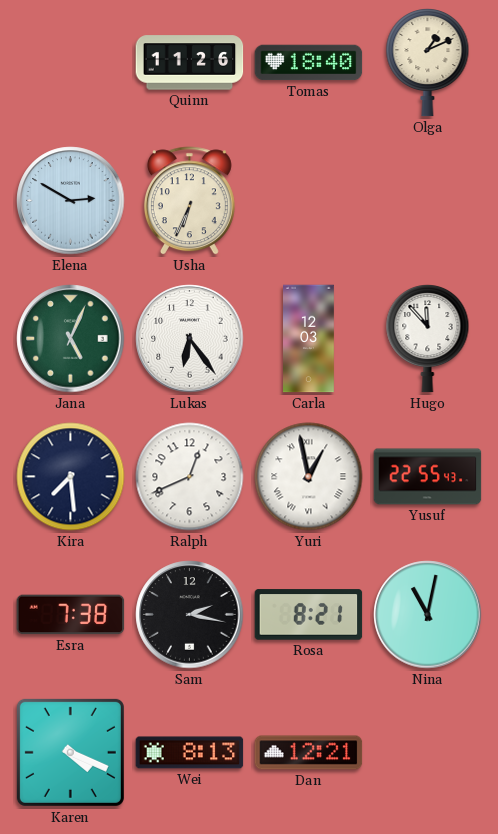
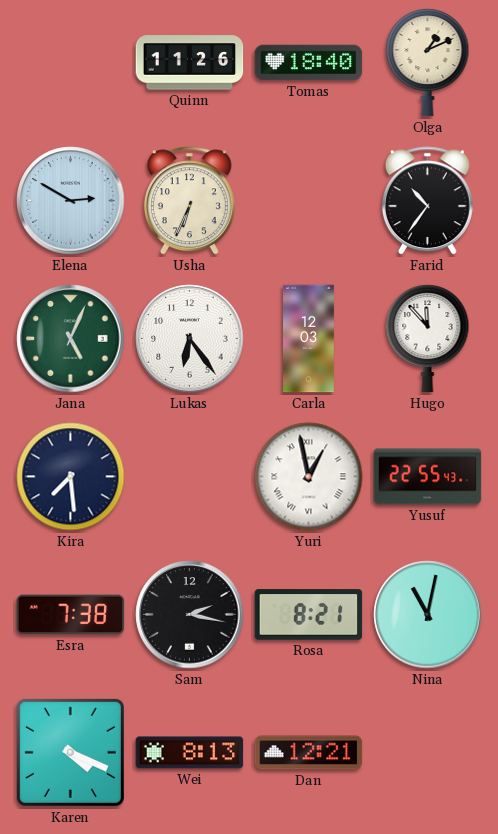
Farid: none -> 10:36 (427, 201)
Ralph: 12:41 -> none (190, 477)
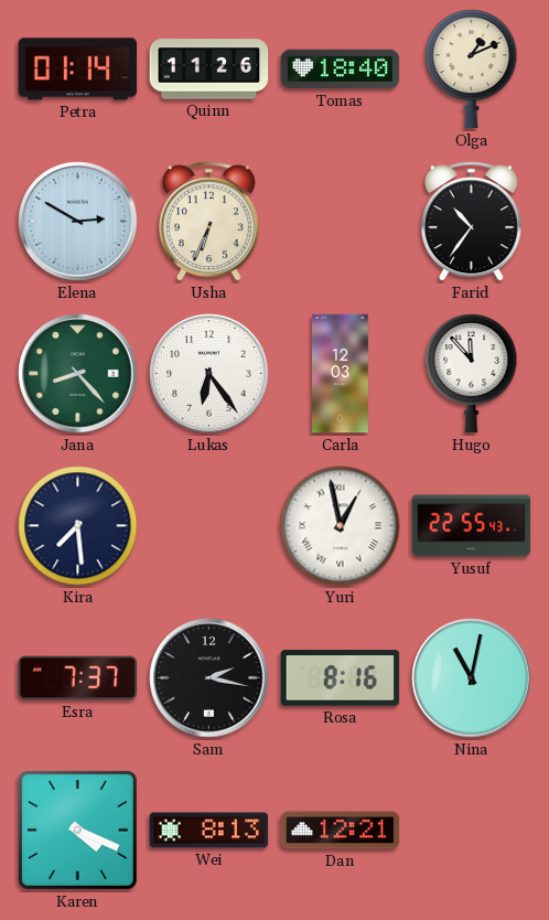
Petra: none -> 01:14 (78, 69)
Jana: 5:04 -> 8:23 (78, 374)
Esra: 7:38 -> 7:37 (78, 678)
Rosa: 8:21 -> 8:16 (341, 678)
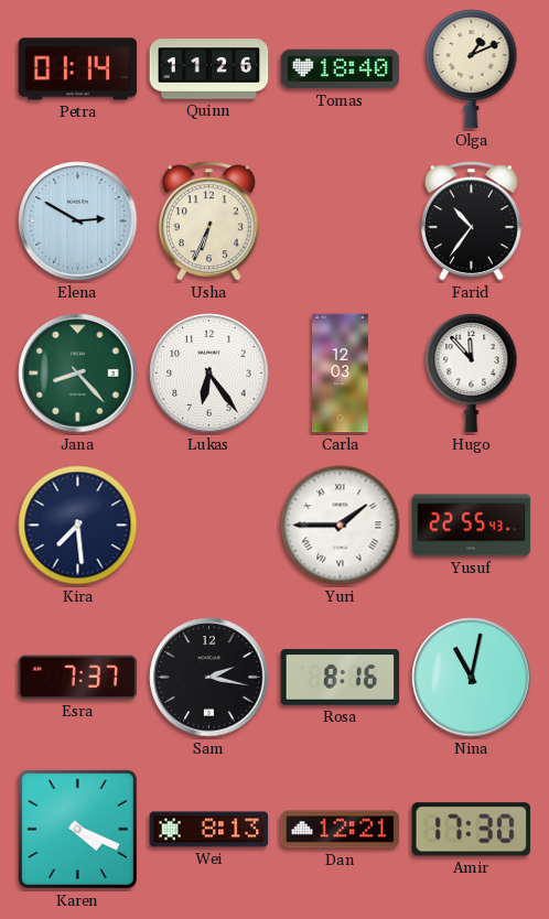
Yuri: 12:58 -> 1:45 (341, 526)
Amir: none -> 17:30 (472, 830)
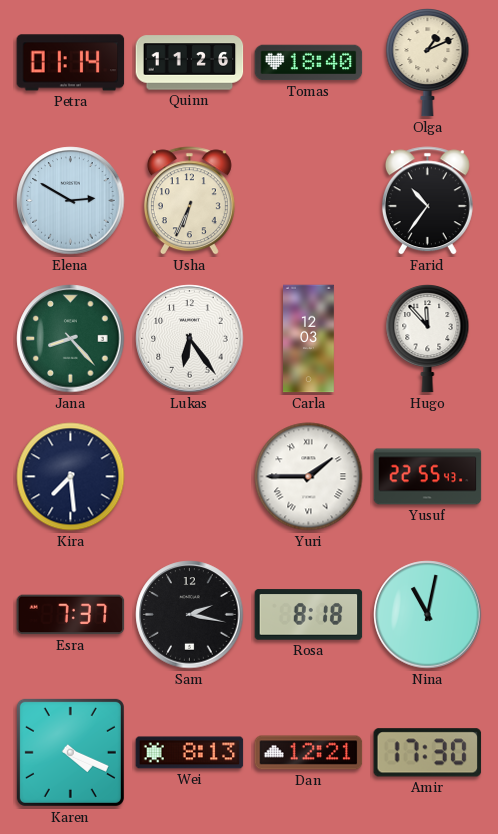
Rosa: 8:16 -> 8:18 (309, 615)
